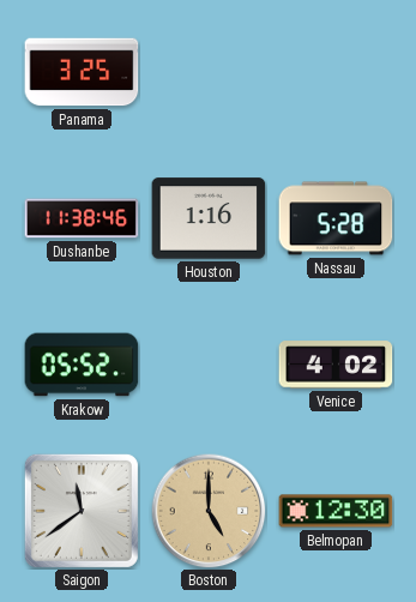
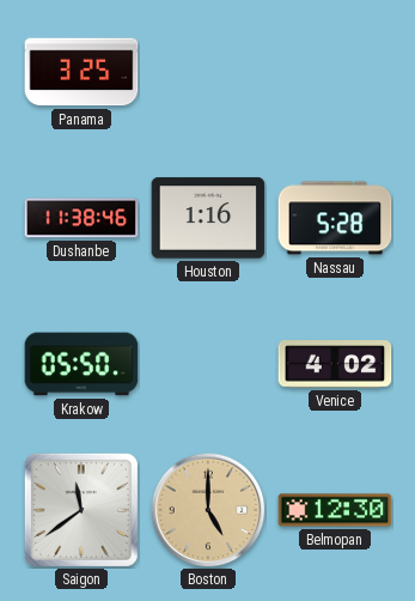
Krakow: 05:52 -> 05:50 (81, 364)
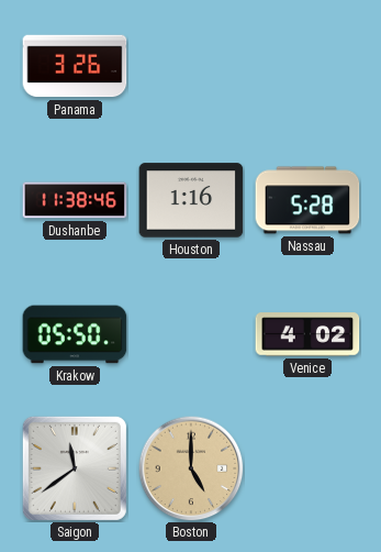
Panama: 3:25 -> 3:26 (75, 66)
Belmopan: 12:30 -> none (335, 510)
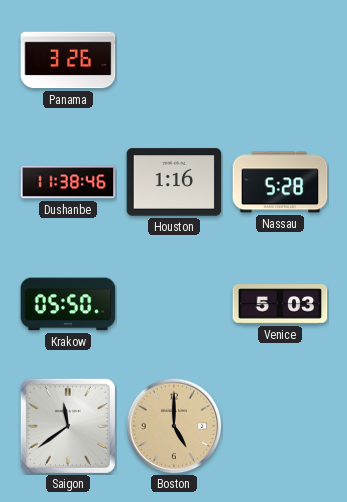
Venice: 4:02 -> 5:03 (280, 304)
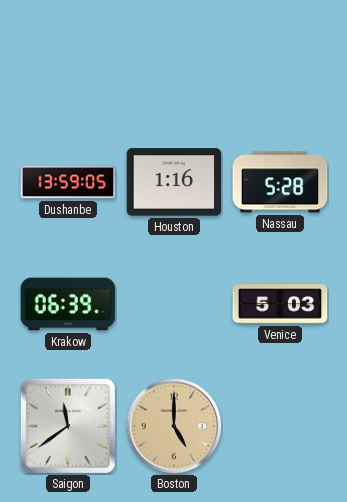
Panama: 3:26 -> none (68, 60)
Dushanbe: 11:38 -> 13:59 (68, 182)
Krakow: 05:50 -> 06:39 (68, 304)
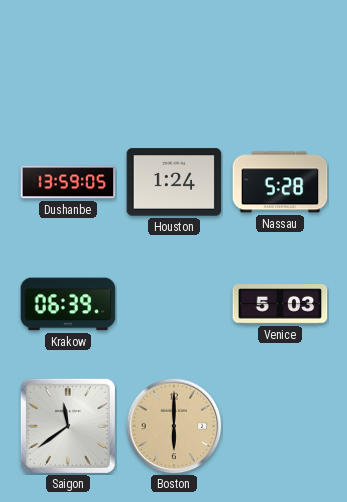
Houston: 1:16 -> 1:24 (174, 182)
Boston: 5:00 -> 6:00 (174, 426)
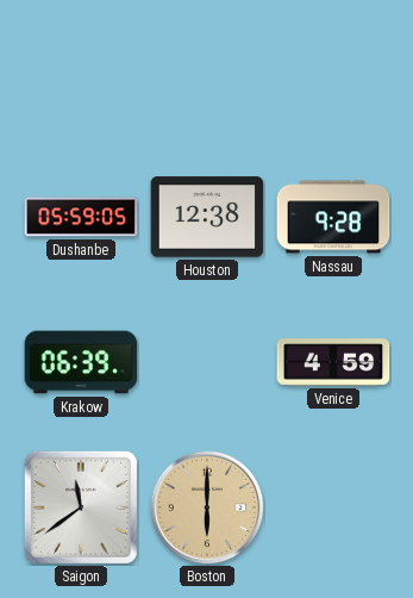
Dushanbe: 13:59 -> 05:59 (81, 217)
Houston: 1:24 -> 12:38 (207, 217)
Nassau: 5:28 -> 9:28 (333, 217)
Venice: 5:03 -> 4:59 (333, 362)
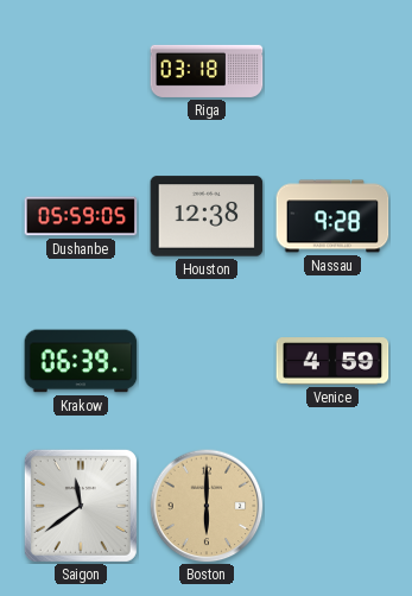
Riga: none -> 03:18 (207, 71)
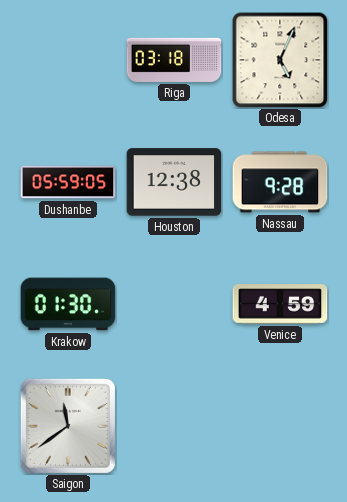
Odesa: none -> 5:04 (280, 60)
Krakow: 06:39 -> 01:30 (68, 304)
Boston: 6:00 -> none (207, 506)
